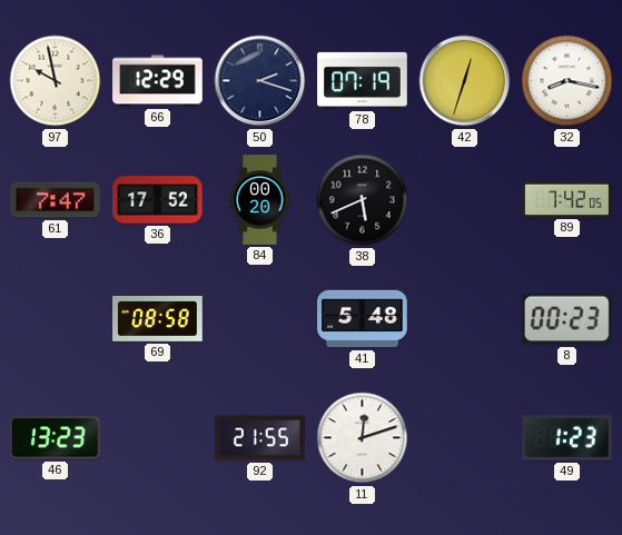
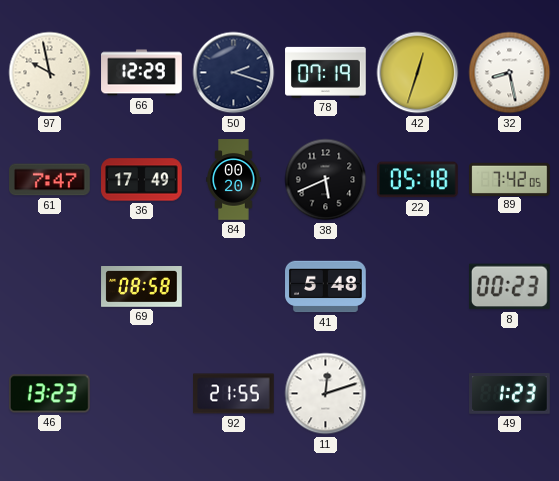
32: 8:17 -> 8:28 (510, 73)
36: 17:52 -> 17:49 (142, 180)
22: none -> 05:18 (418, 180)
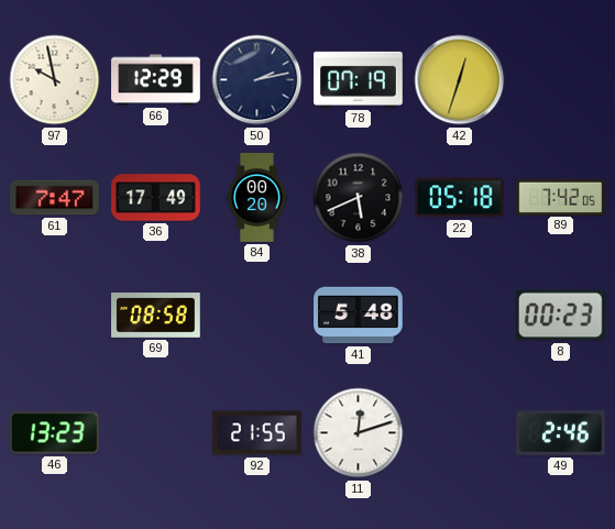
50: 2:18 -> 2:13 (257, 80)
32: 8:28 -> none (510, 73)
49: 1:23 -> 2:46 (561, 433)
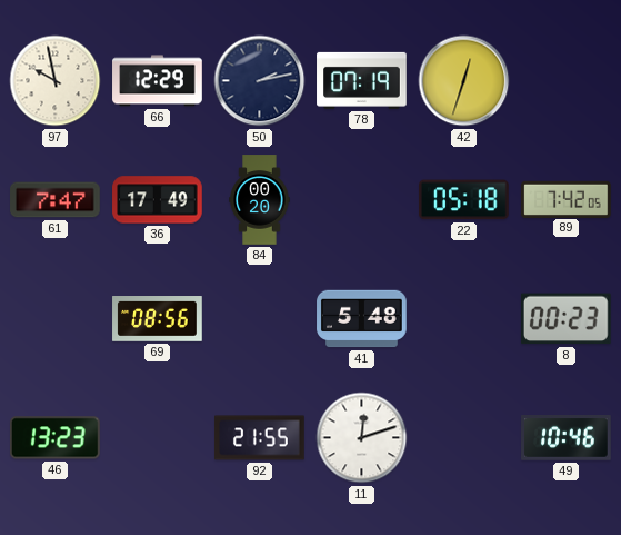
38: 5:41 -> none (359, 198)
69: 08:58 -> 08:56 (158, 319)
49: 2:46 -> 10:46 (567, 438)
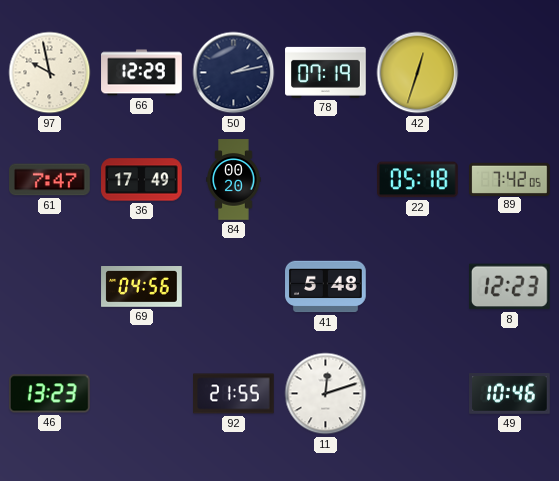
69: 08:56 -> 04:56 (142, 287)
8: 00:23 -> 12:23 (509, 287)
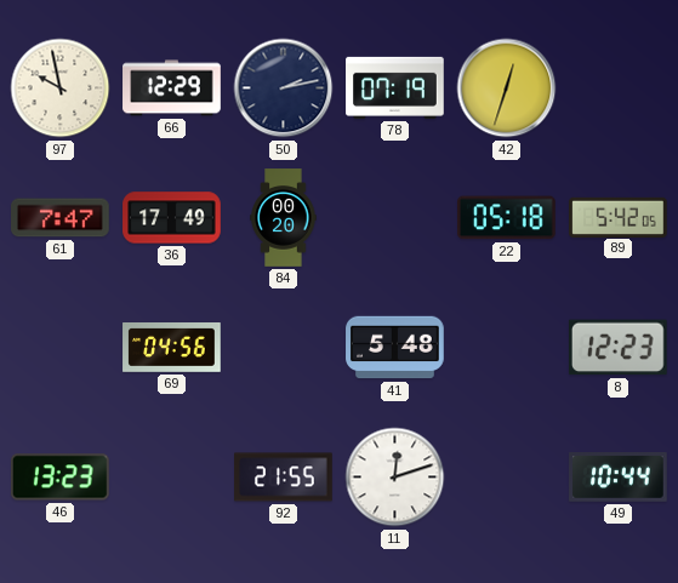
89: 7:42 -> 5:42 (619, 217)
49: 10:46 -> 10:44 (619, 478)
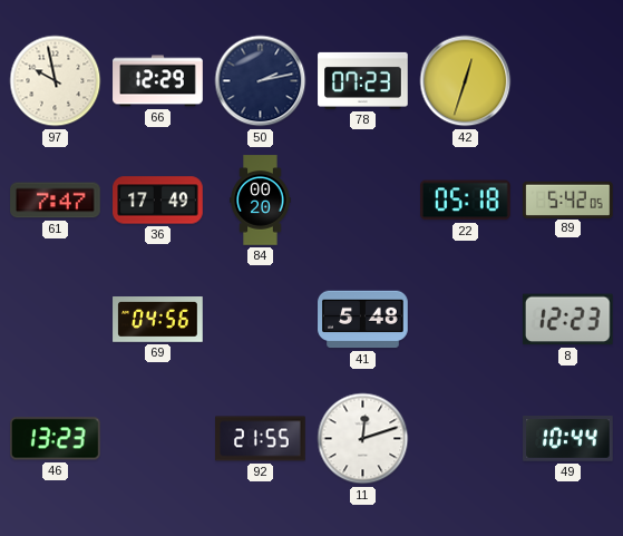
78: 07:19 -> 07:23 (363, 80)
